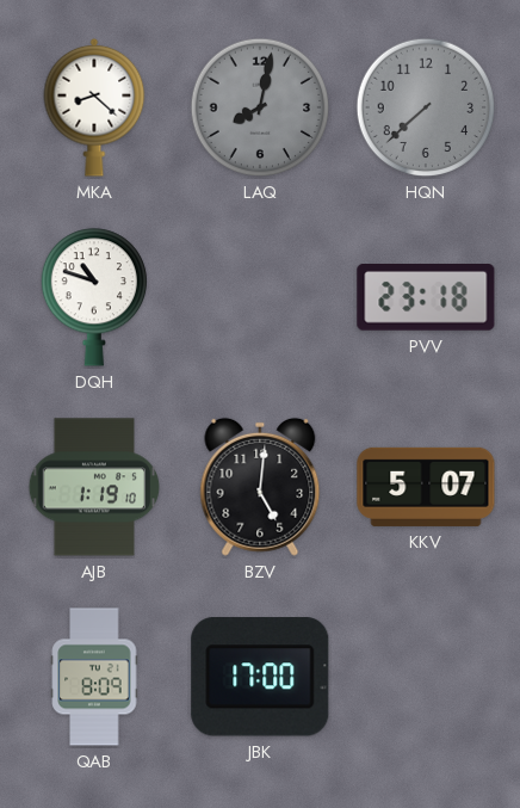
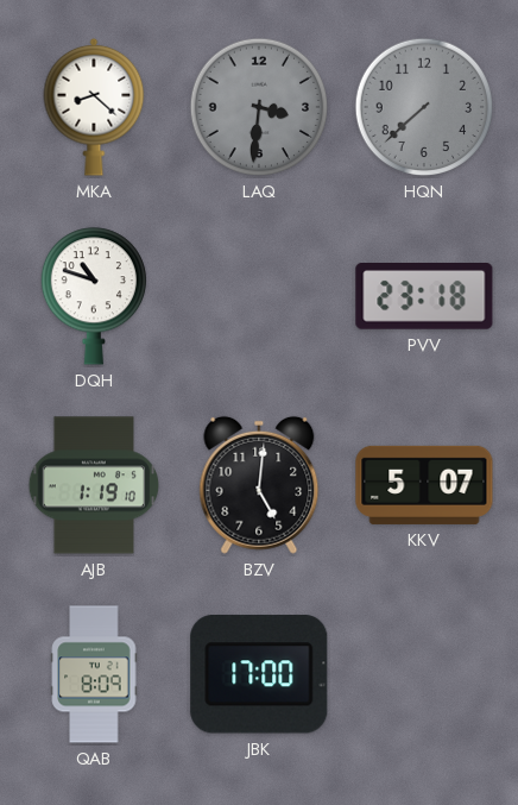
LAQ: 8:02 -> 3:31 (259, 107)
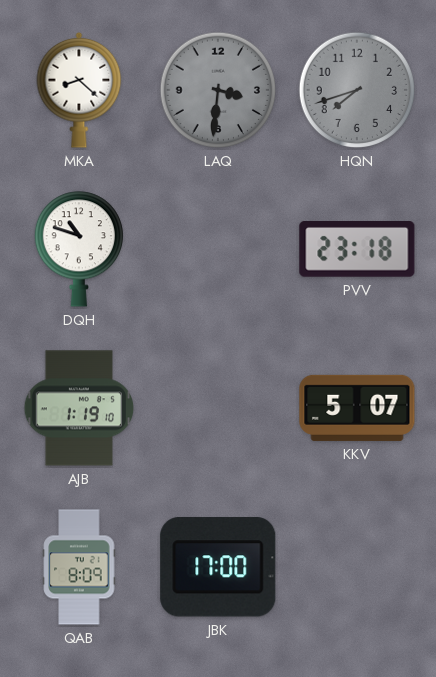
HQN: 7:38 -> 7:42 (357, 90)
BZV: 5:01 -> none (259, 485)
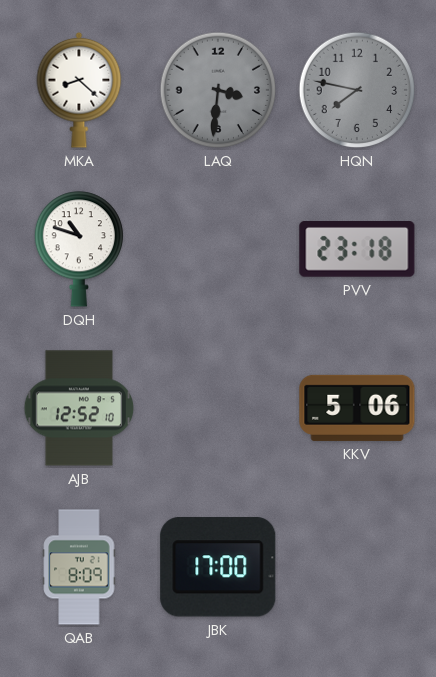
HQN: 7:42 -> 7:47 (357, 90)
AJB: 1:19 -> 12:52 (79, 408)
KKV: 5:07 -> 5:06 (357, 408)
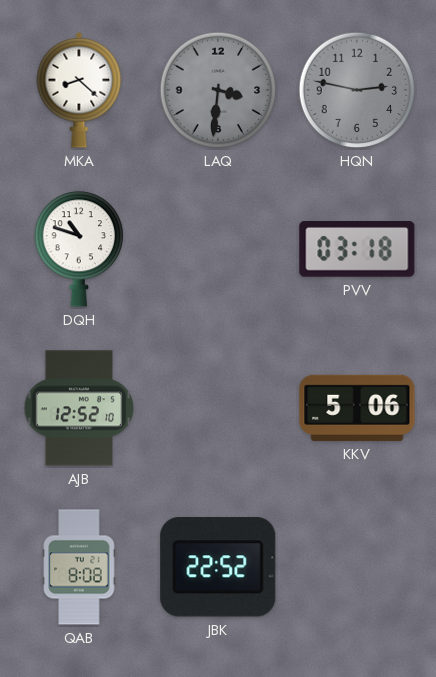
HQN: 7:47 -> 2:47 (357, 90)
PVV: 23:18 -> 03:18 (357, 250)
QAB: 8:09 -> 8:08 (79, 567)
JBK: 17:00 -> 22:52 (218, 567)
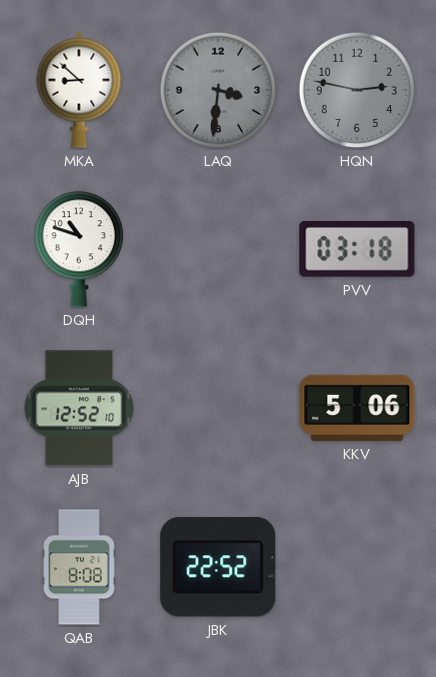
MKA: 8:22 -> 8:52 (79, 90)
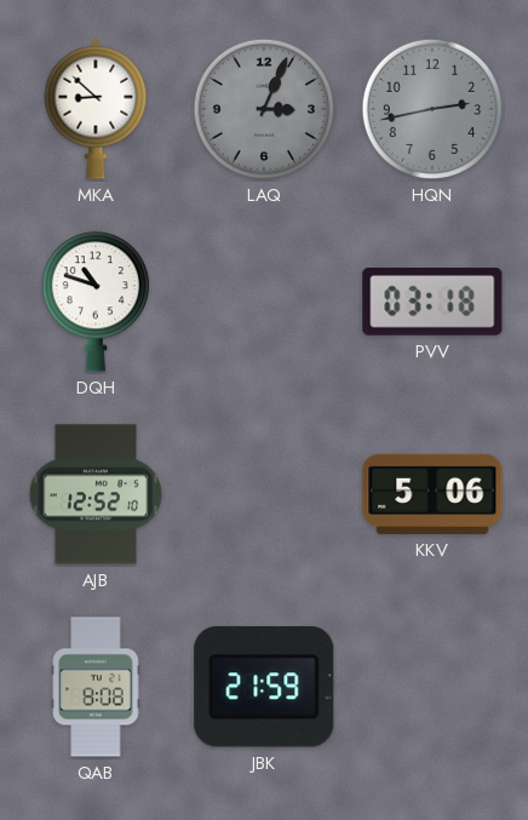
LAQ: 3:31 -> 3:04 (264, 109)
HQN: 2:47 -> 2:43 (432, 109)
JBK: 22:52 -> 21:59 (264, 687)
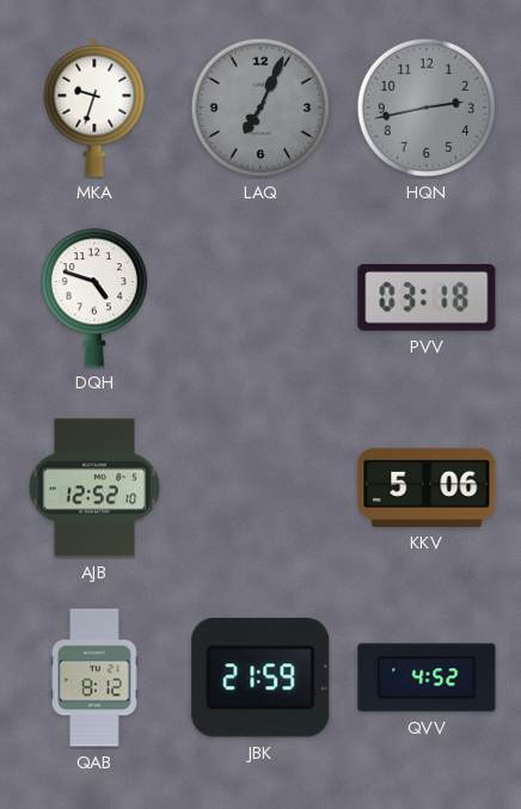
MKA: 8:52 -> 9:33 (94, 108)
LAQ: 3:04 -> 7:04 (260, 108)
DQH: 10:48 -> 4:48 (93, 298)
QAB: 8:08 -> 8:12 (94, 678)
QVV: none -> 4:52 (427, 678)
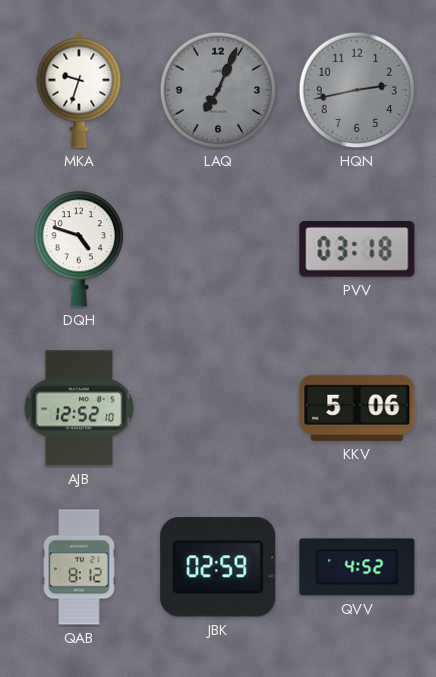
JBK: 21:59 -> 02:59 (218, 567)
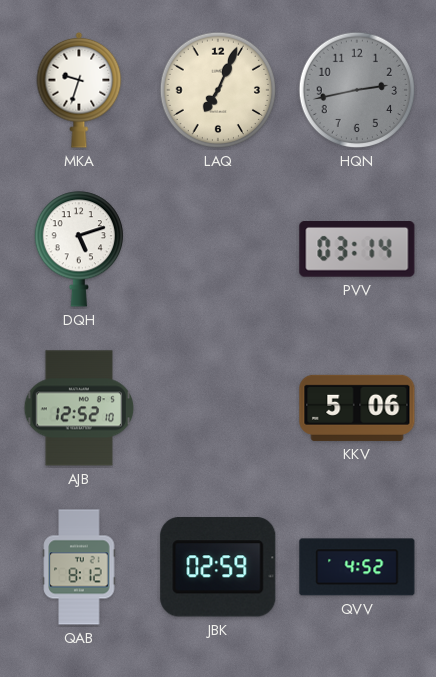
LAQ dial: grey -> cream (218, 90)
DQH: 4:48 -> 5:12 (78, 249)
PVV: 03:18 -> 03:14 (357, 250)
